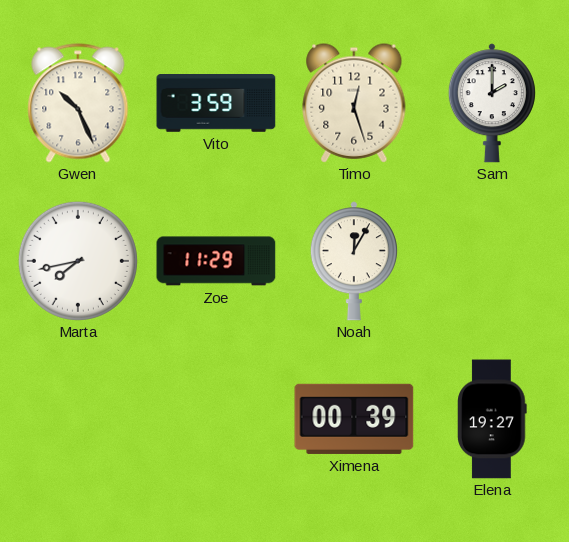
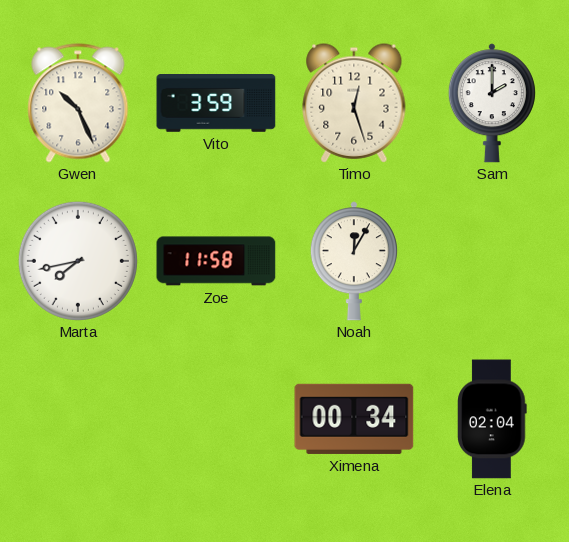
Zoe: 11:29 -> 11:58 (216, 261)
Ximena: 00:39 -> 00:34 (354, 419)
Elena: 19:27 -> 02:04 (492, 419)
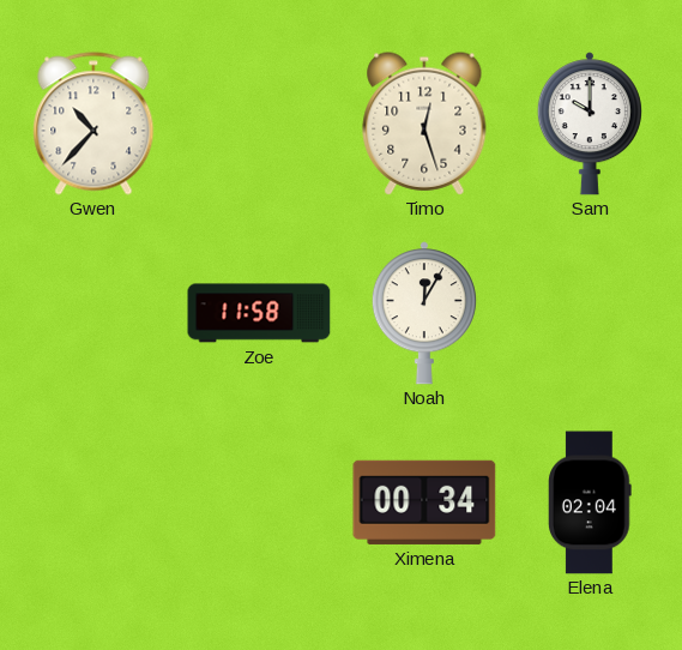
Gwen: 10:26 -> 10:37 (93, 124)
Vito: 3:59 -> none (216, 104)
Sam: 2:00 -> 10:00 (590, 124)
Marta: 7:43 -> none (78, 261)
